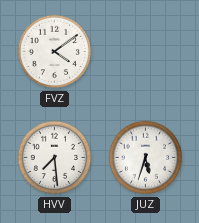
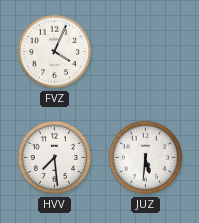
FVZ: 4:09 -> 4:04 (55, 52)
JUZ: 5:33 -> 5:31 (146, 158)
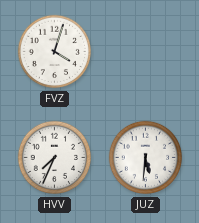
FVZ: 4:04 -> 4:03 (55, 52)
HVV: 7:29 -> 7:34 (55, 158)
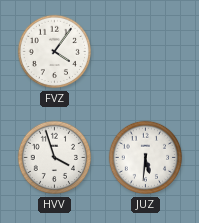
FVZ: 4:03 -> 4:06 (55, 52)
HVV: 7:34 -> 3:57 (55, 158)
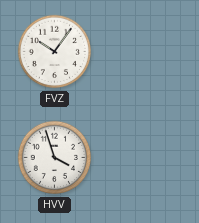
FVZ: 4:06 -> 10:06 (55, 52)
JUZ: 5:31 -> none (146, 158)
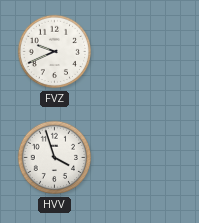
FVZ: 10:06 -> 9:41 (55, 52)
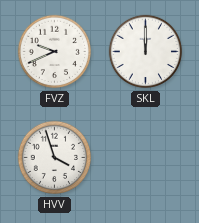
SKL: none -> 12:00 (146, 52)
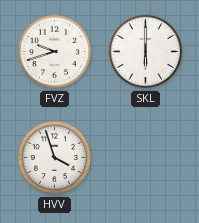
FVZ: 9:41 -> 9:42 (55, 52)
SKL: 12:00 -> 6:00 (146, 52)
